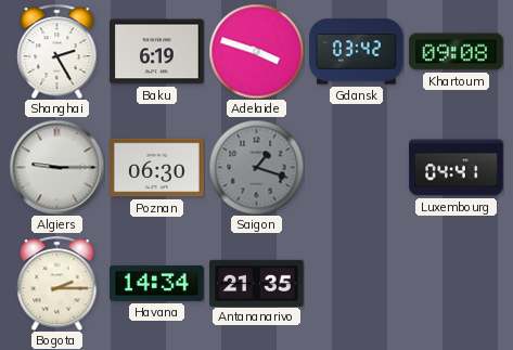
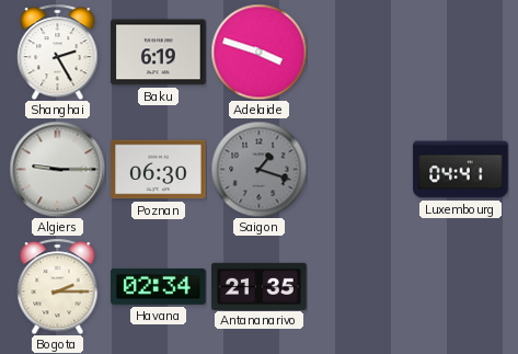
Gdansk: 03:42 -> none (357, 52)
Khartoum: 09:08 -> none (457, 52)
Havana: 14:34 -> 02:34 (159, 286)
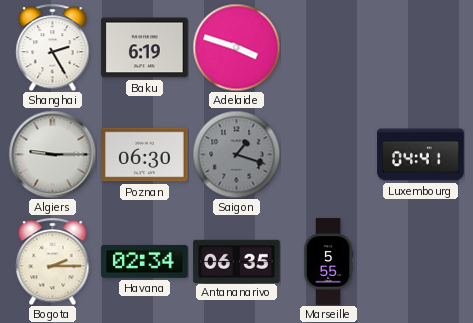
Antananarivo: 21:35 -> 06:35 (237, 261)
Marseille: none -> 5:55 (328, 262)
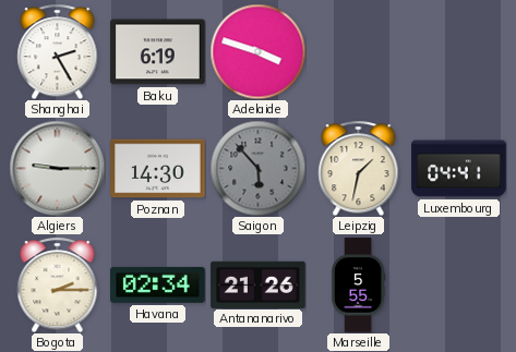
Poznan: 06:30 -> 14:30 (158, 169)
Saigon: 1:18 -> 5:53 (257, 168)
Leipzig: none -> 1:32 (359, 168)
Antananarivo: 06:35 -> 21:26 (259, 284)
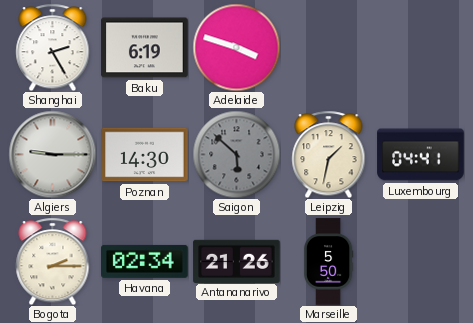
Saigon: 5:53 -> 5:52 (236, 154)
Marseille: 5:55 -> 5:50 (328, 262)
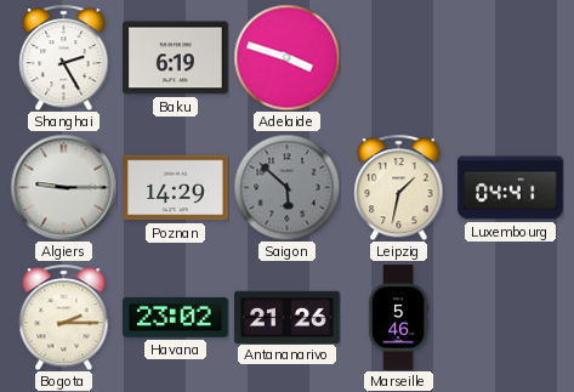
Poznan: 14:30 -> 14:29 (176, 188)
Havana: 02:34 -> 23:02 (176, 317)
Marseille: 5:50 -> 5:46 (398, 318)
